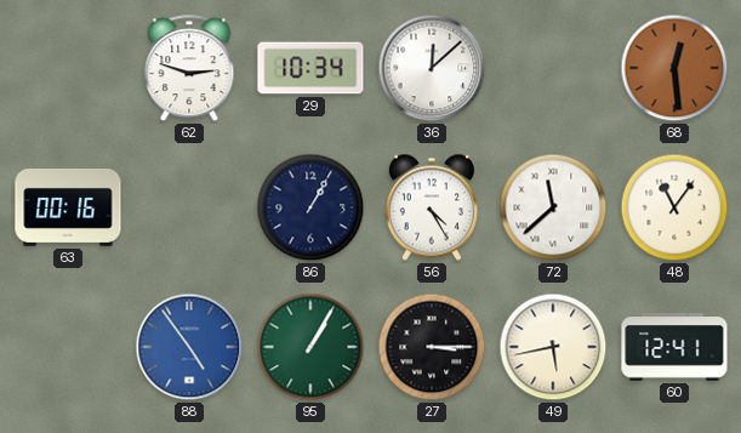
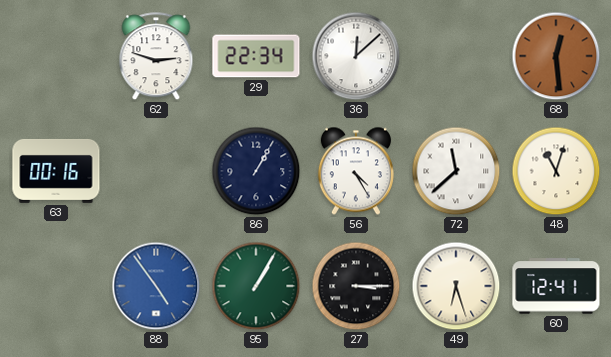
29: 10:34 -> 22:34 (256, 56)
48: 11:06 -> 11:03 (556, 171)
49: 5:43 -> 6:27 (456, 286)
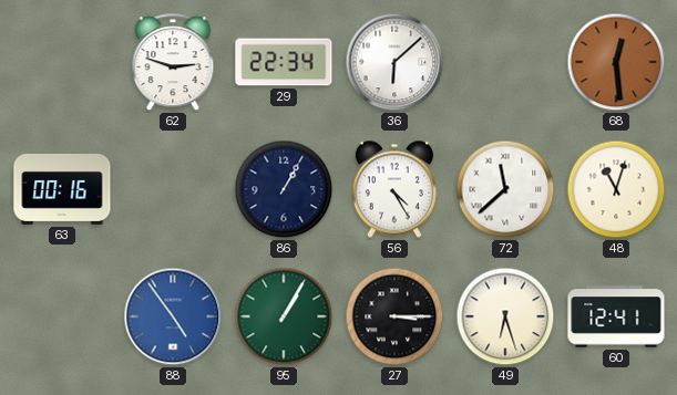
36: 12:08 -> 6:08 (394, 62)
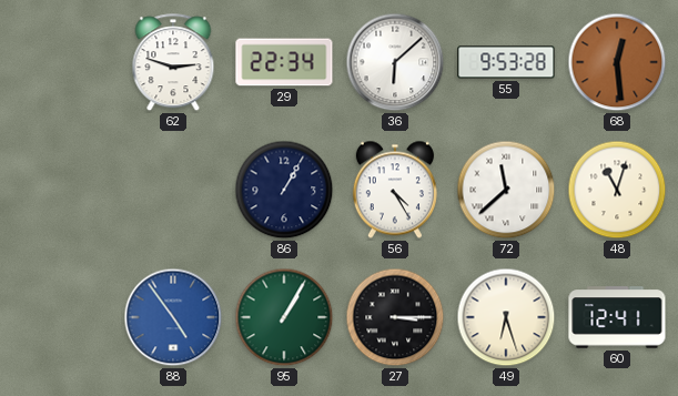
55: none -> 9:53 (506, 62)
63: 00:16 -> none (62, 189)
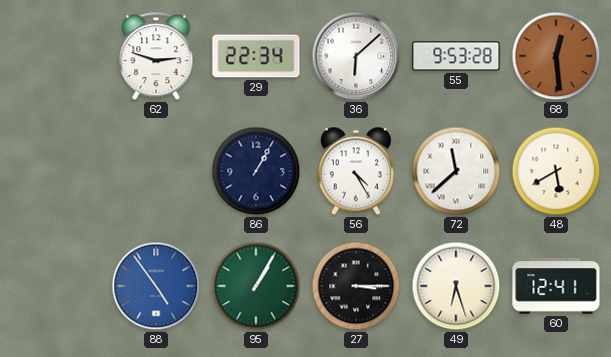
48: 11:03 -> 5:40 (556, 171)
